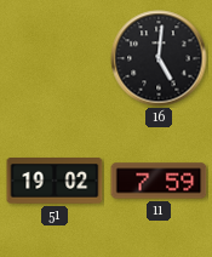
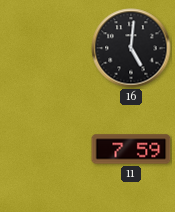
51: 19:02 -> none (55, 182)
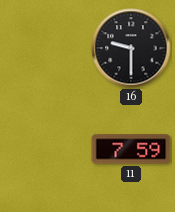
16: 5:01 -> 9:30 (131, 48)
